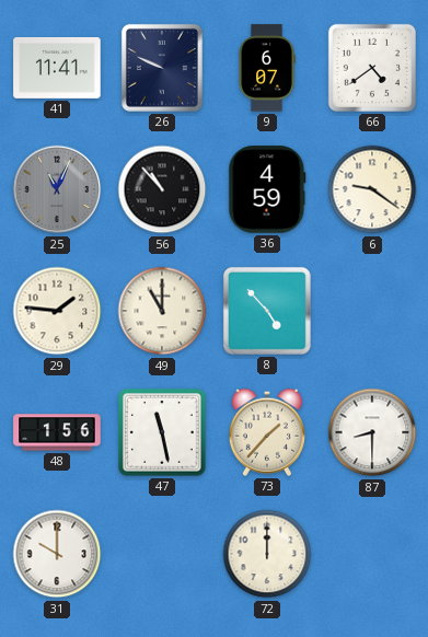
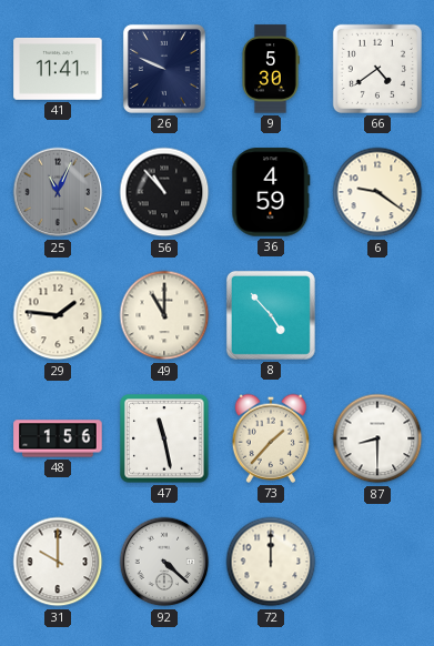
9: 6:07 -> 5:30 (271, 69)
92: none -> 4:22 (164, 562)
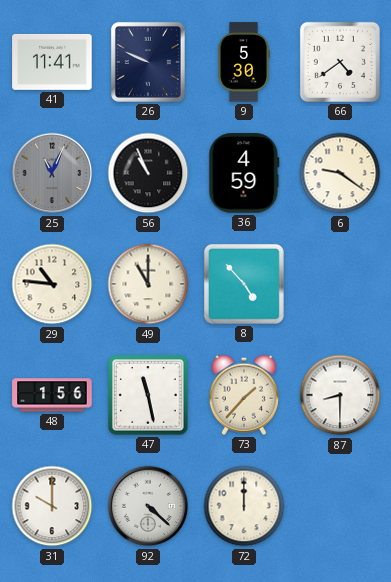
56: 10:53 -> 10:56 (148, 173)
29: 1:46 -> 10:46 (52, 284)
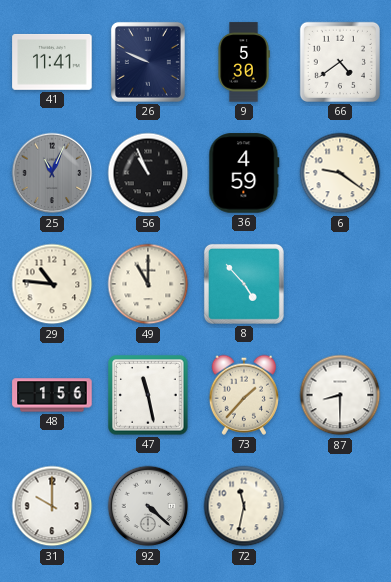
72: 12:00 -> 11:32 (244, 506)
